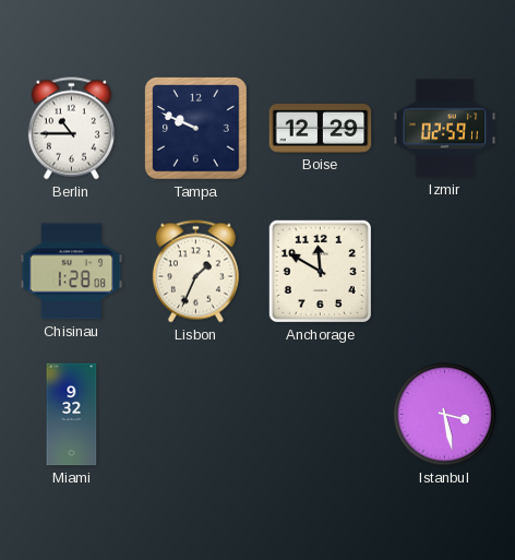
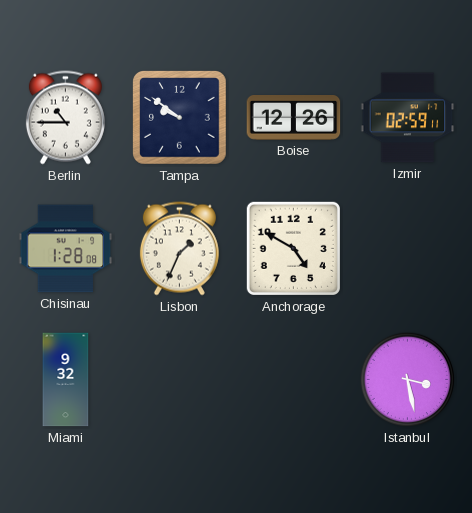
Tampa: 9:49 -> 9:51 (180, 118)
Boise: 12:29 -> 12:26 (294, 118)
Anchorage: 11:50 -> 4:50 (293, 248)
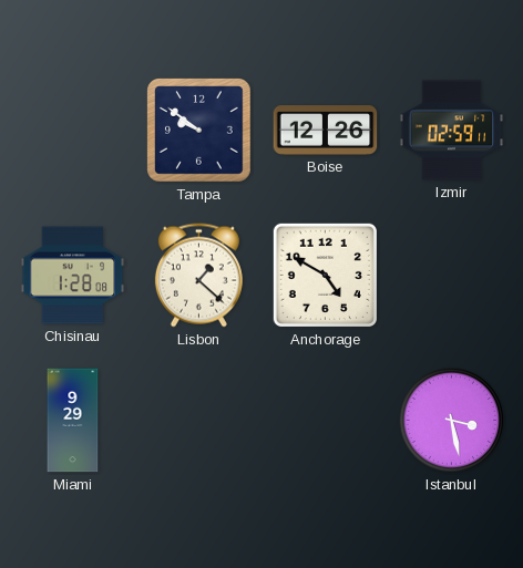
Berlin: 10:45 -> none (65, 118)
Lisbon: 1:34 -> 1:22 (198, 276)
Miami: 9:32 -> 9:29 (73, 421)
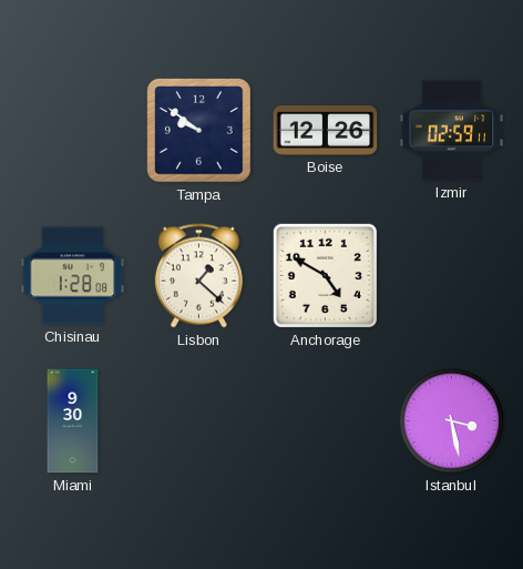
Miami: 9:29 -> 9:30 (73, 421)
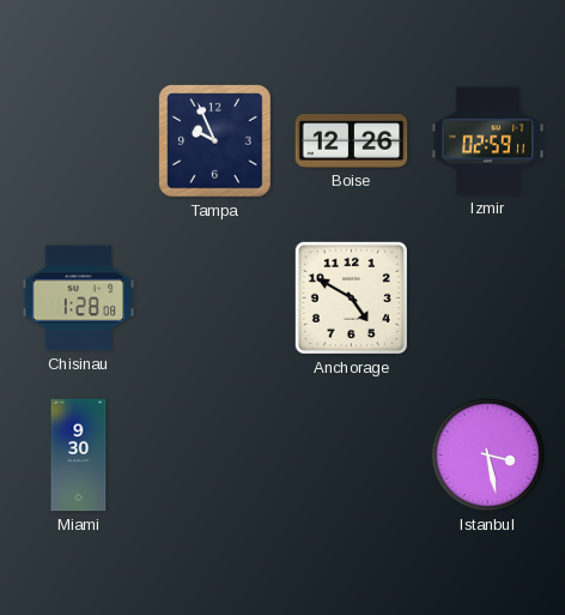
Tampa: 9:51 -> 9:56 (215, 141)
Lisbon: 1:22 -> none (198, 276)
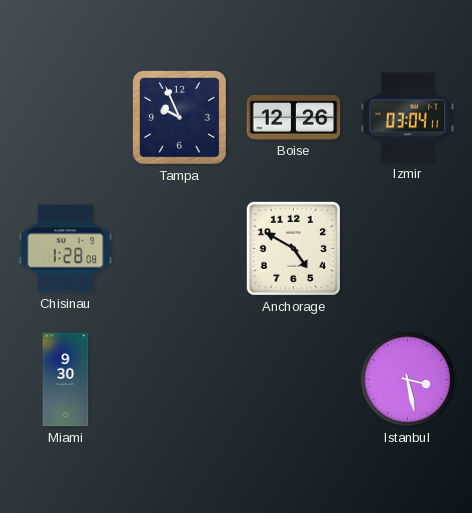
Izmir: 02:59 -> 03:04 (408, 118)
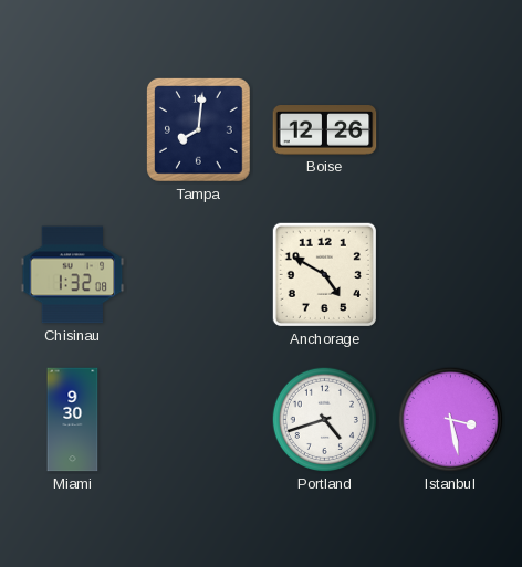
Tampa: 9:56 -> 8:01 (199, 130)
Izmir: 03:04 -> none (408, 118)
Chisinau: 1:28 -> 1:32 (73, 275)
Portland: none -> 4:42 (325, 420)
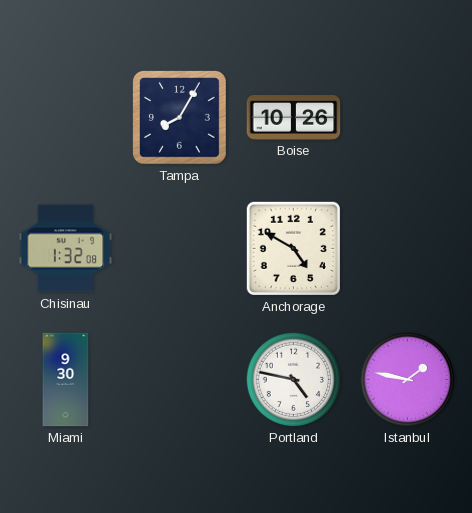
Tampa: 8:01 -> 8:05 (180, 118)
Boise: 12:26 -> 10:26 (294, 118)
Portland: 4:42 -> 4:47 (294, 380)
Istanbul: 3:28 -> 1:47 (408, 380)
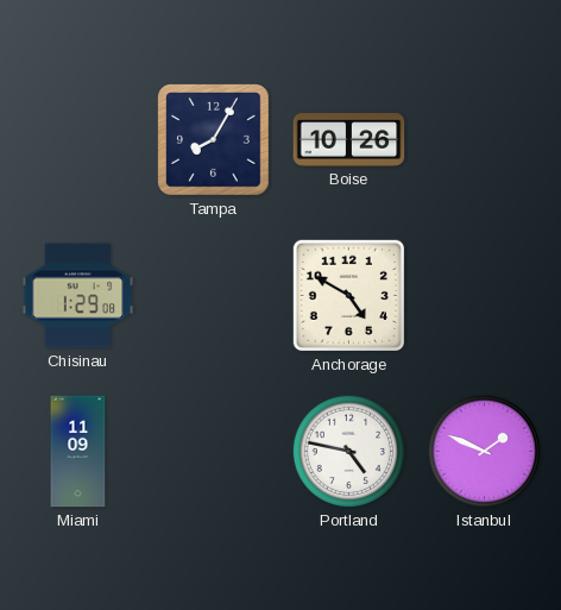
Chisinau: 1:32 -> 1:29 (78, 296)
Miami: 9:30 -> 11:09 (78, 452)
Istanbul: 1:47 -> 1:49 (485, 452)
